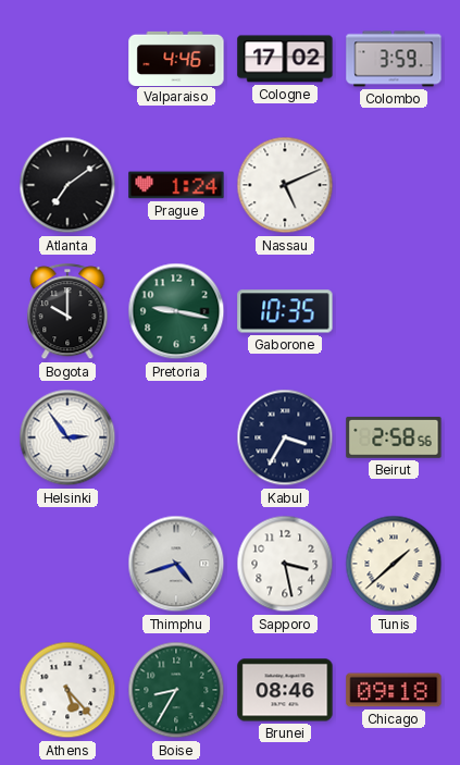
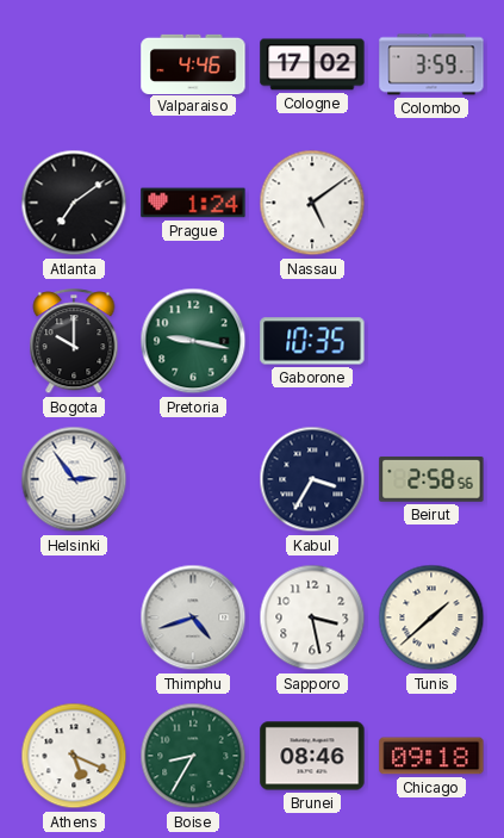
Nassau: 5:11 -> 5:09 (312, 203)
Athens: 5:23 -> 5:19 (74, 756)
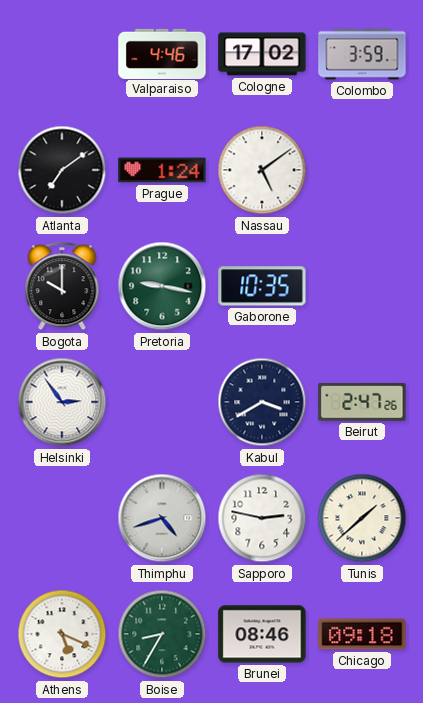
Kabul: 3:35 -> 3:40 (262, 402)
Beirut: 2:58 -> 2:47 (362, 402)
Sapporo: 3:28 -> 2:47 (262, 518)
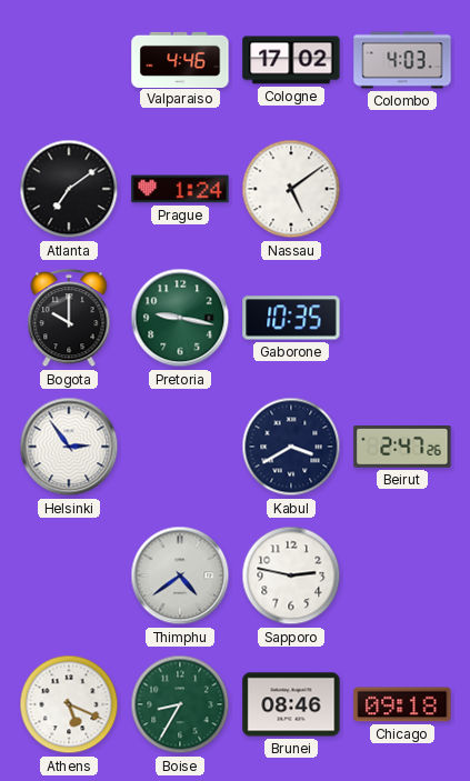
Colombo: 3:59 -> 4:03 (402, 60)
Thimphu: 4:42 -> 4:39 (180, 575)
Tunis: 1:38 -> none (362, 518)
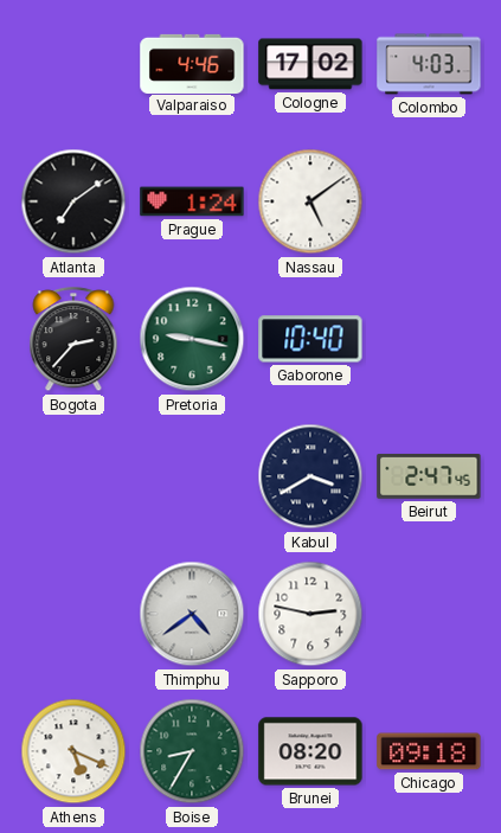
Bogota: 10:00 -> 2:37 (73, 340)
Gaborone: 10:35 -> 10:40 (310, 339)
Helsinki: 2:54 -> none (69, 447)
Beirut: 2:47:26 -> 2:47:45 (429, 476)
Brunei: 08:46 -> 08:20 (310, 751)
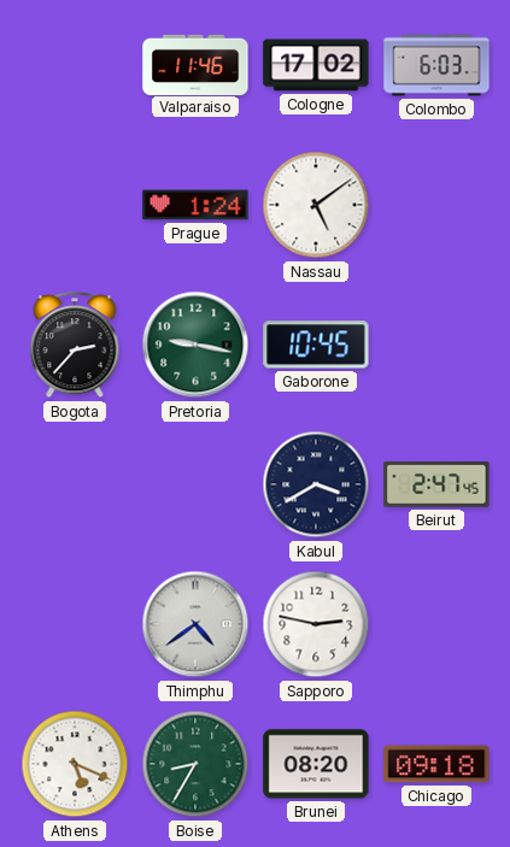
Valparaiso: 4:46 -> 11:46 (195, 64)
Colombo: 4:03 -> 6:03 (436, 65)
Atlanta: 7:09 -> none (73, 201)
Gaborone: 10:40 -> 10:45 (316, 345)
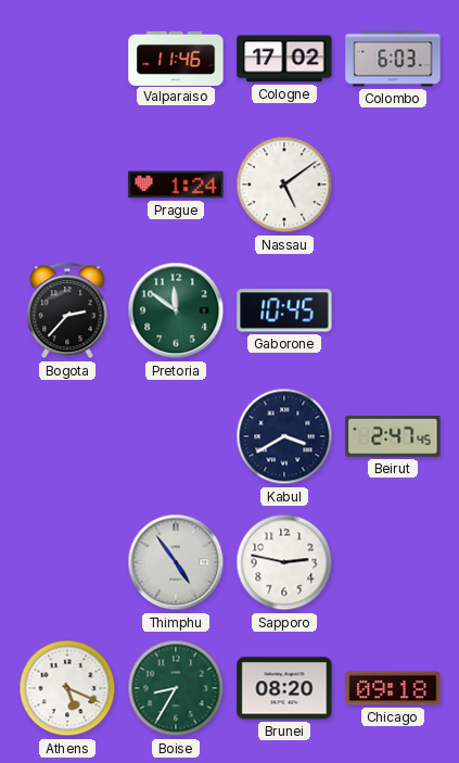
Pretoria: 9:17 -> 11:51 (176, 310)
Thimphu: 4:39 -> 4:54 (176, 562)
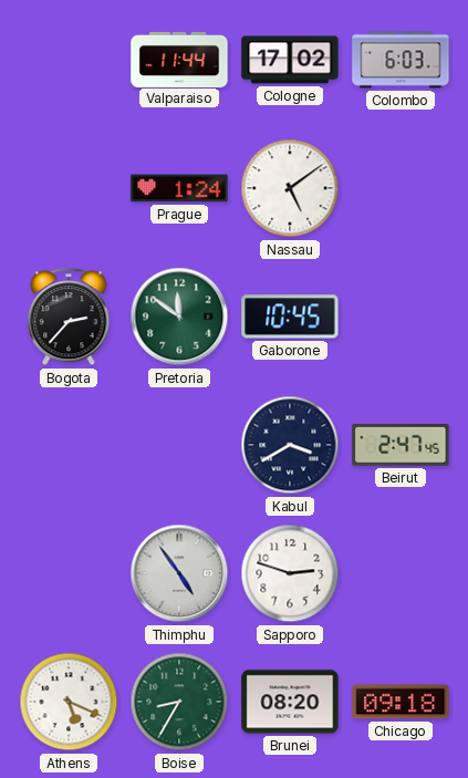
Valparaiso: 11:46 -> 11:44 (179, 59)
Sapporo: 2:47 -> 2:48 (290, 573)
